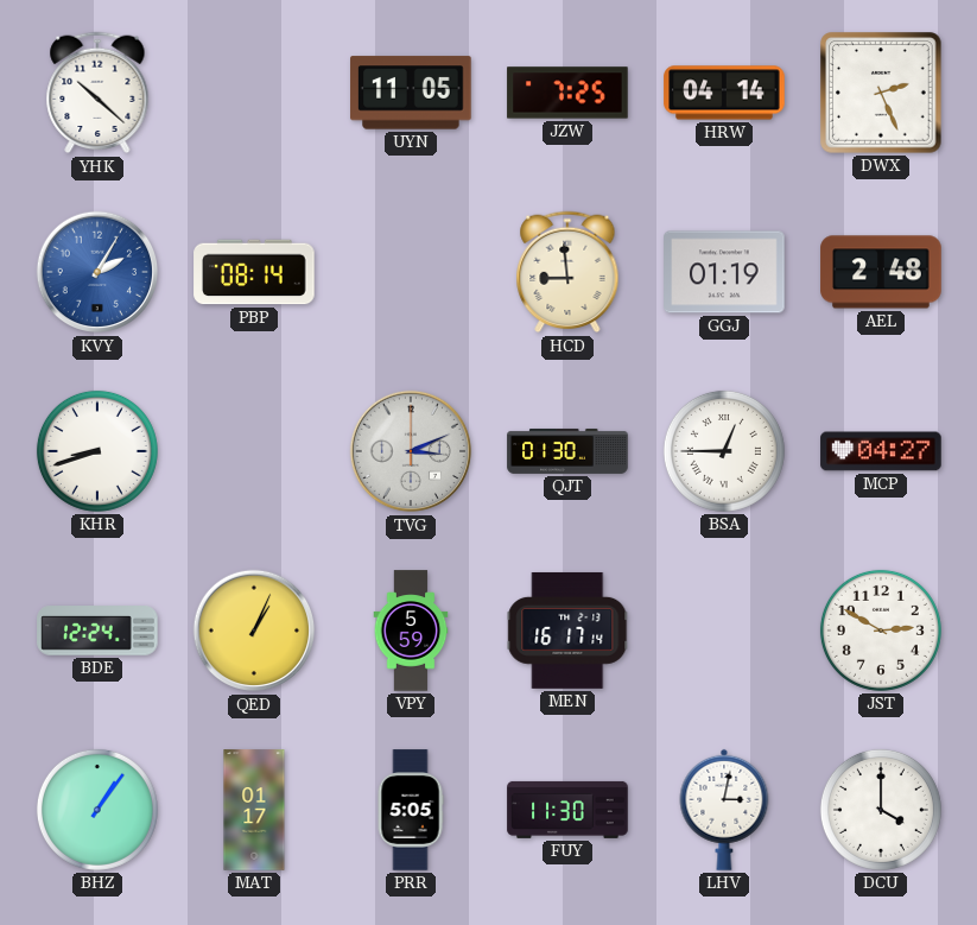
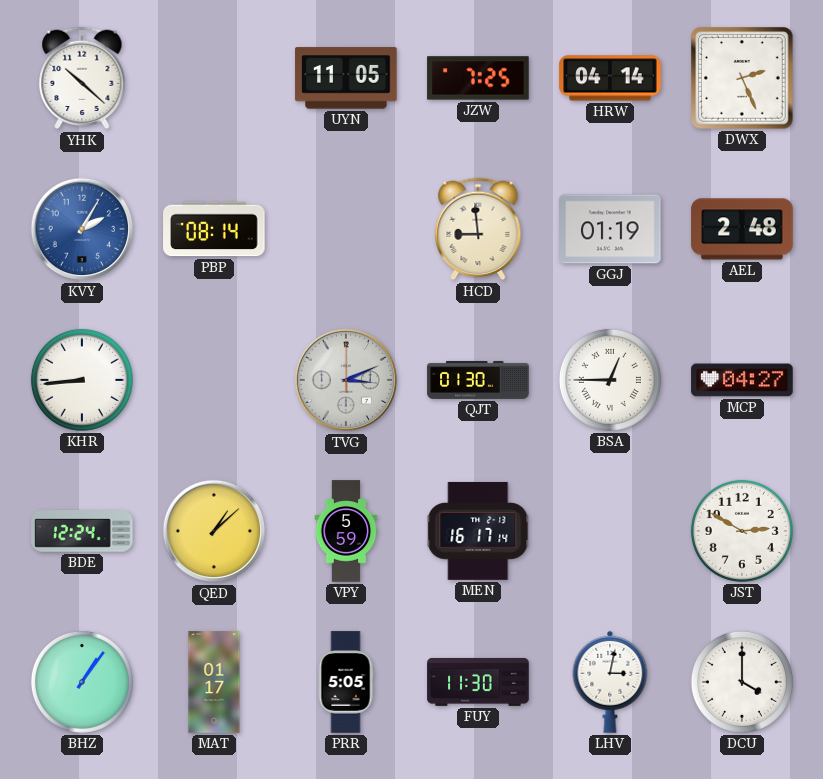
KHR: 8:42 -> 8:44 (82, 380)
QED: 1:04 -> 1:08 (214, 531)
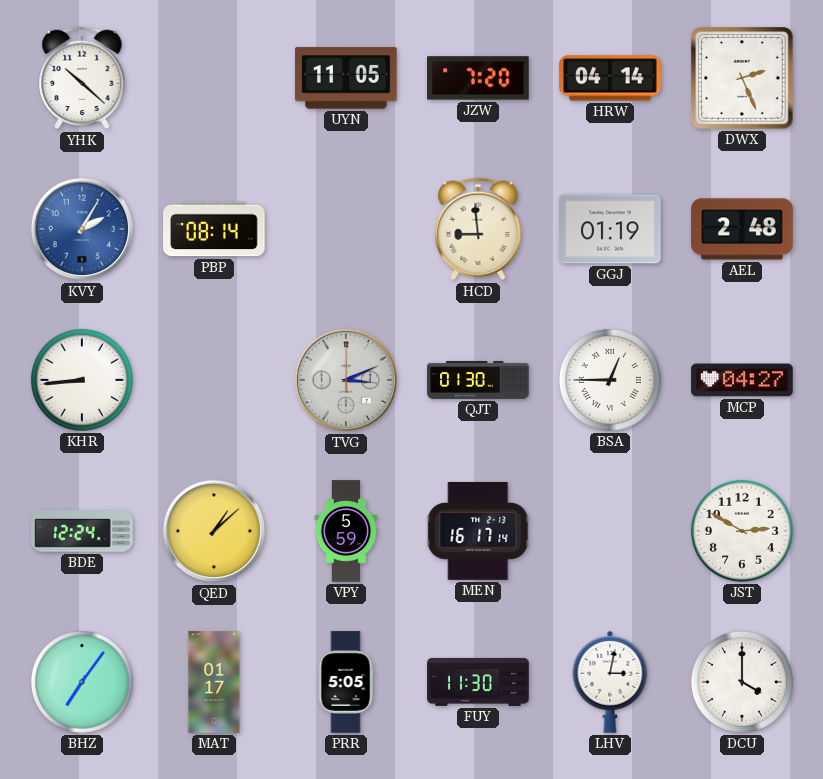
JZW: 7:25 -> 7:20 (478, 78)
BHZ: 1:06 -> 7:06 (82, 682)
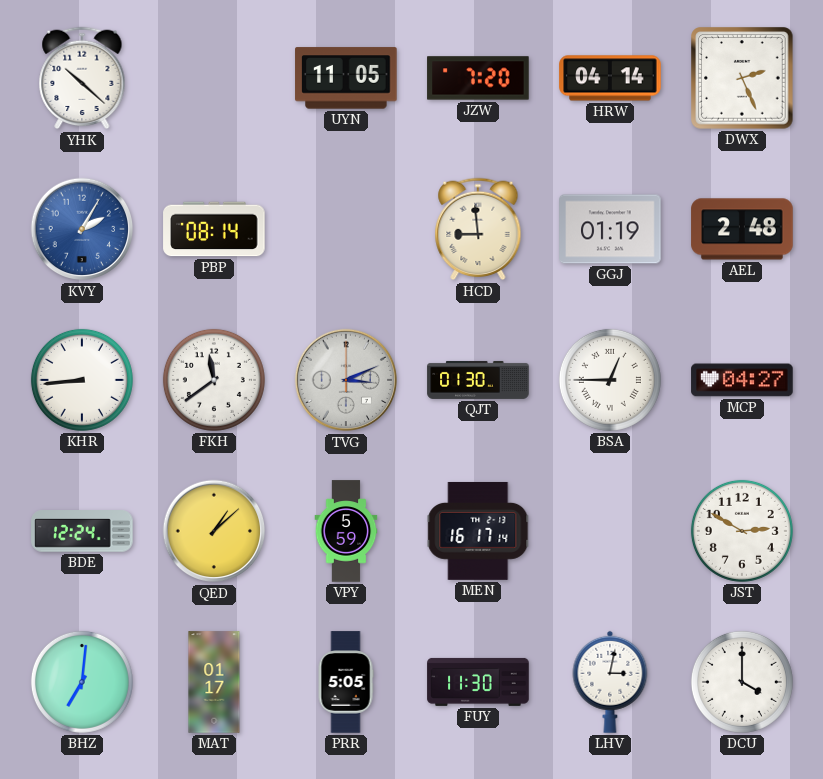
FKH: none -> 11:39 (214, 380)
BHZ: 7:06 -> 7:01 (82, 682)
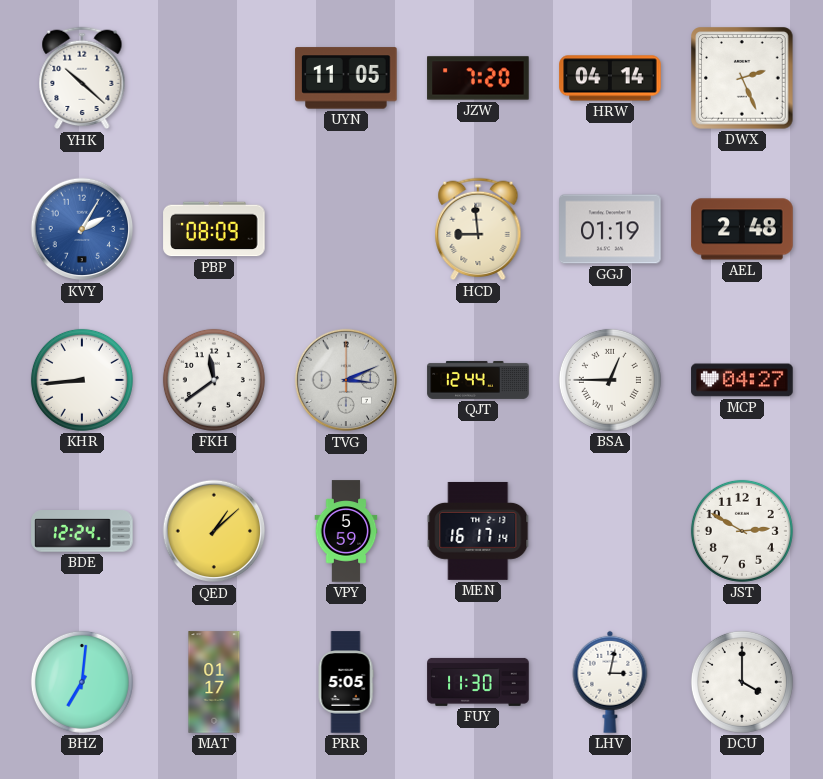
PBP: 08:14 -> 08:09 (214, 229)
QJT: 01:30 -> 12:44 (478, 380)
